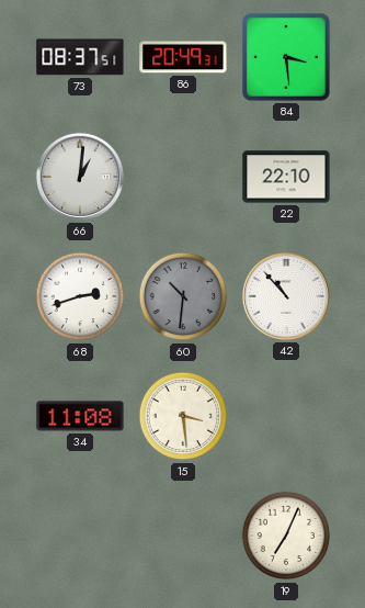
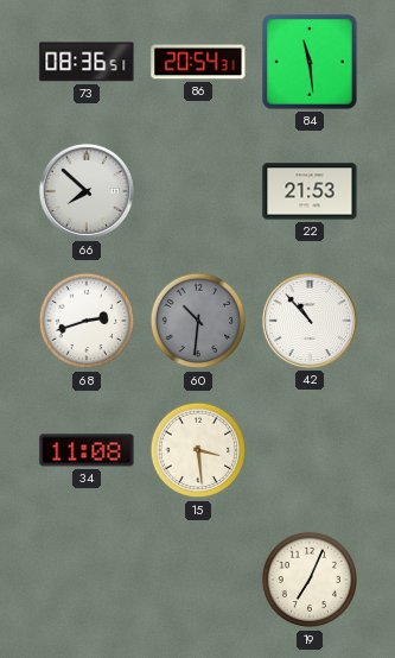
73: 08:37 -> 08:36 (87, 62)
86: 20:49 -> 20:54 (198, 62)
84: 3:29 -> 11:29 (311, 63)
66: 1:01 -> 7:52 (87, 191)
22: 22:10 -> 21:53 (310, 191)
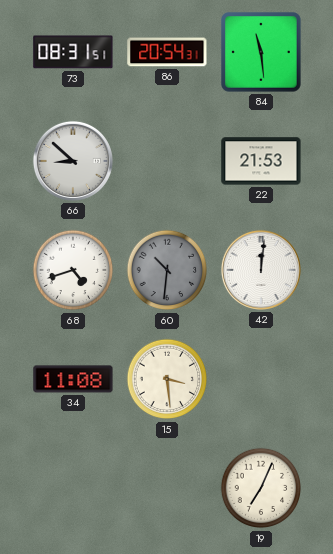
73: 08:36 -> 08:31 (73, 52)
66: 7:52 -> 8:52 (73, 161)
68: 2:42 -> 4:42 (73, 270)
42: 10:53 -> 12:01 (261, 270)
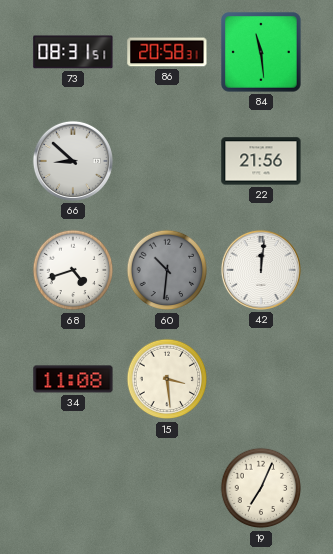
86: 20:54 -> 20:58 (167, 52)
22: 21:53 -> 21:56 (261, 161)
